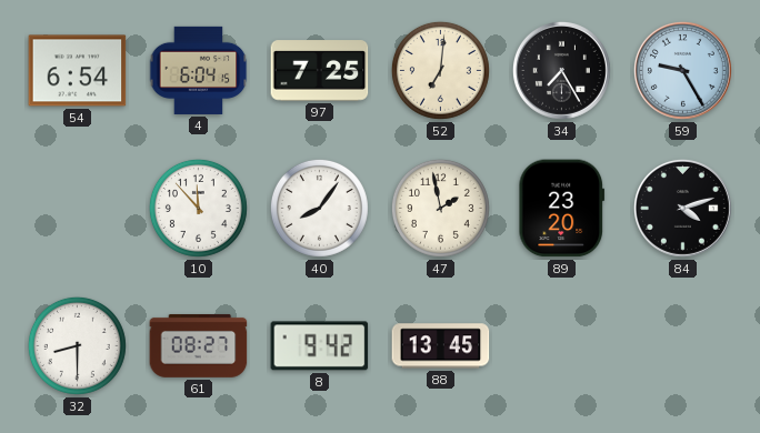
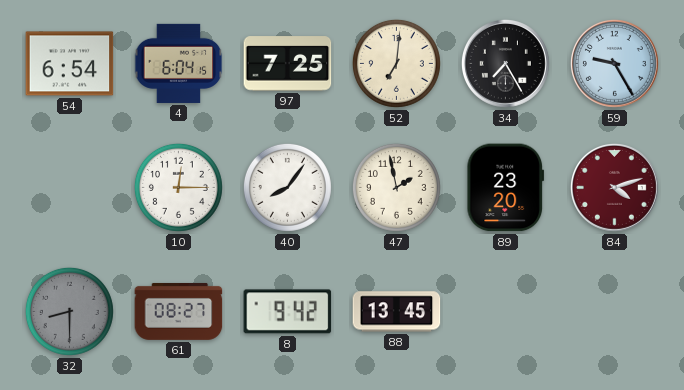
10: 11:53 -> 12:15 (178, 187)
84 dial: black -> burgundy (614, 187)
32 dial: white -> grey (69, 311)
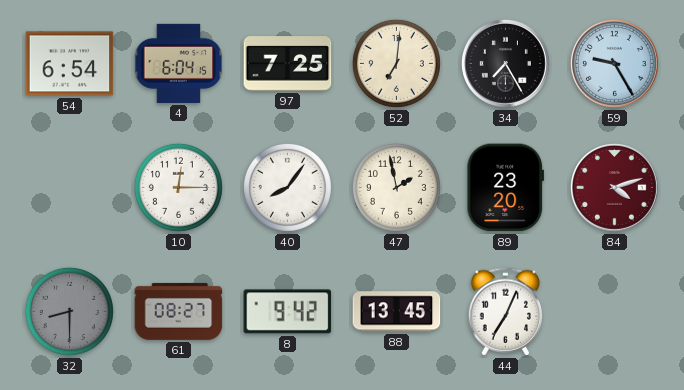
44: none -> 7:04 (506, 312)
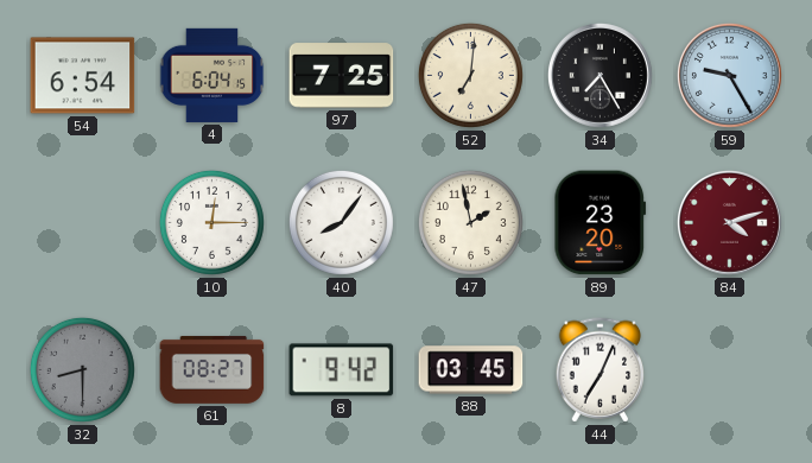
88: 13:45 -> 03:45 (471, 370)
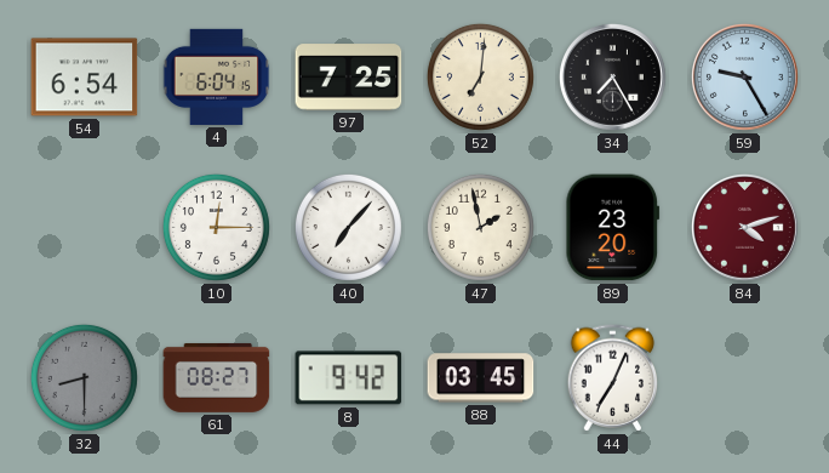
40: 8:06 -> 7:07 (348, 227)
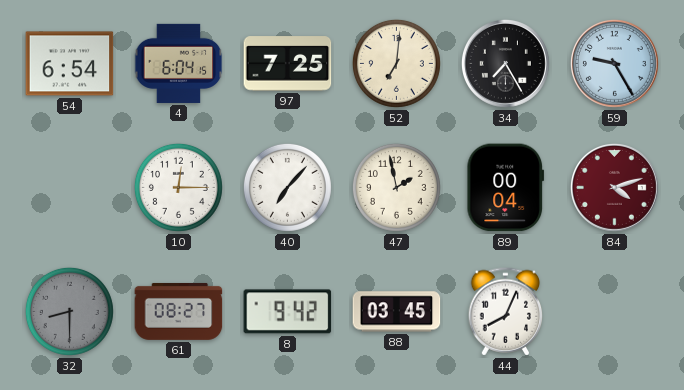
89: 23:20 -> 00:04 (505, 188)
44: 7:04 -> 8:04 (506, 312)
